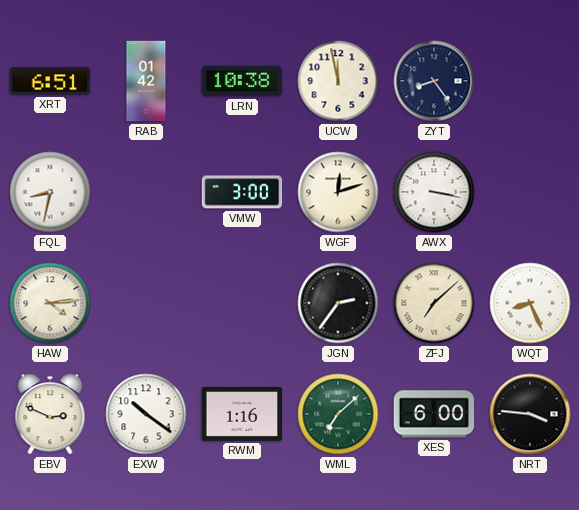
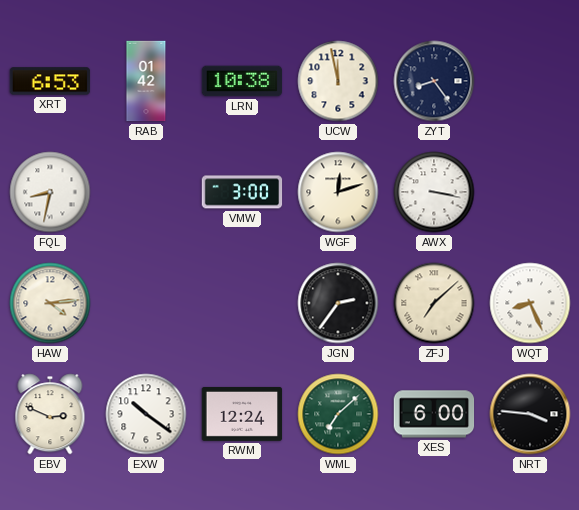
XRT: 6:51 -> 6:53 (50, 81)
RWM: 1:16 -> 12:24 (242, 414)
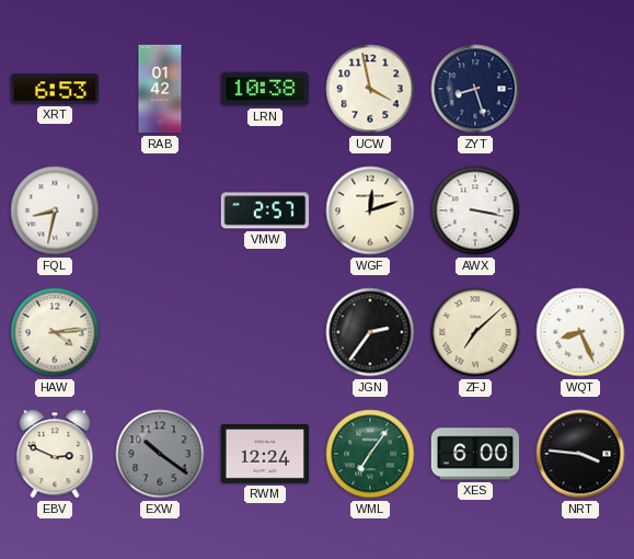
UCW: 11:58 -> 3:58 (370, 89)
ZYT: 8:24 -> 8:27 (475, 89)
VMW: 3:00 -> 2:57 (265, 210)
EXW dial: white -> grey (160, 454)
WML: 7:08 -> 7:06 (370, 454)
